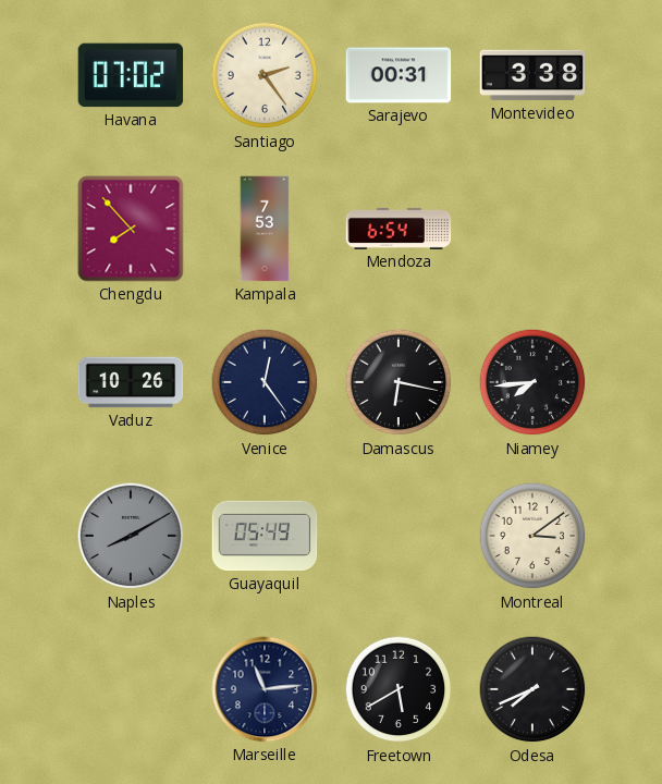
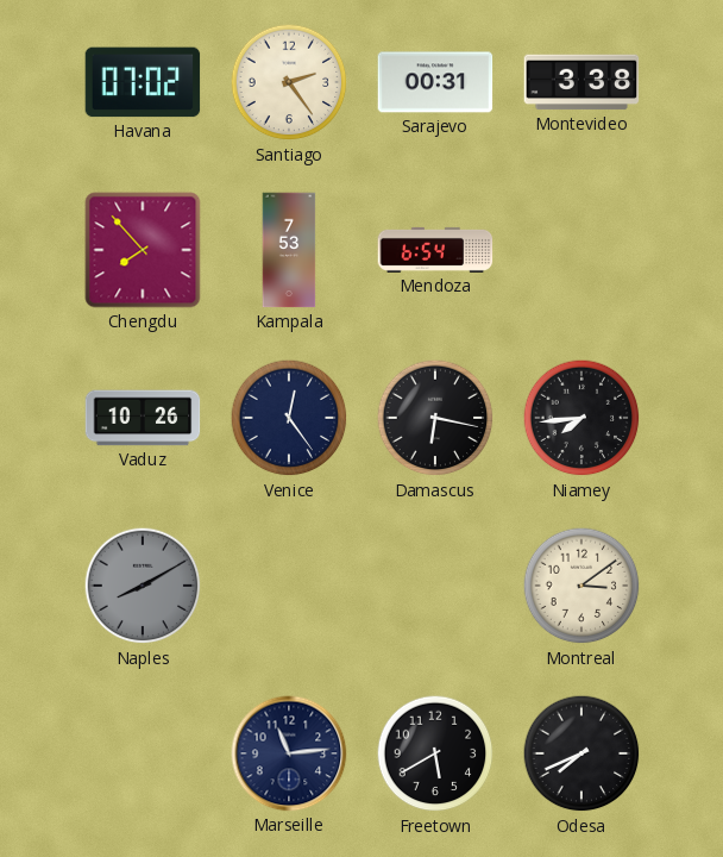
Guayaquil: 05:49 -> none (265, 536)
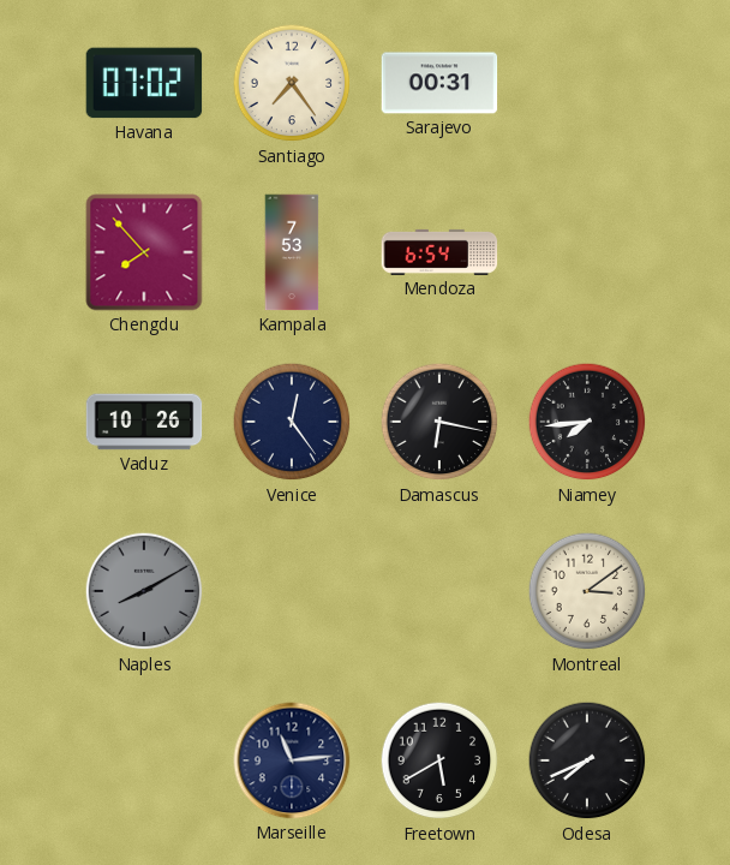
Santiago: 2:24 -> 7:24 (292, 83)
Montevideo: 3:38 -> none (581, 82)
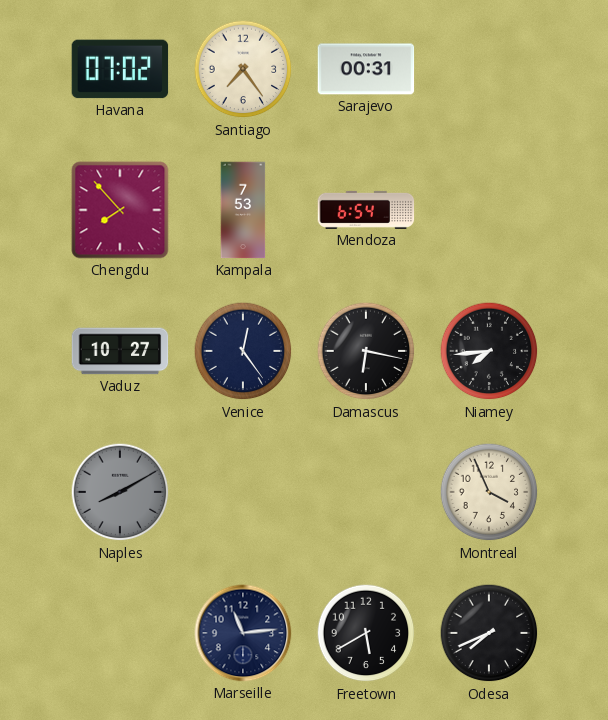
Vaduz: 10:26 -> 10:27 (120, 351)
Montreal: 3:09 -> 3:56 (489, 492)
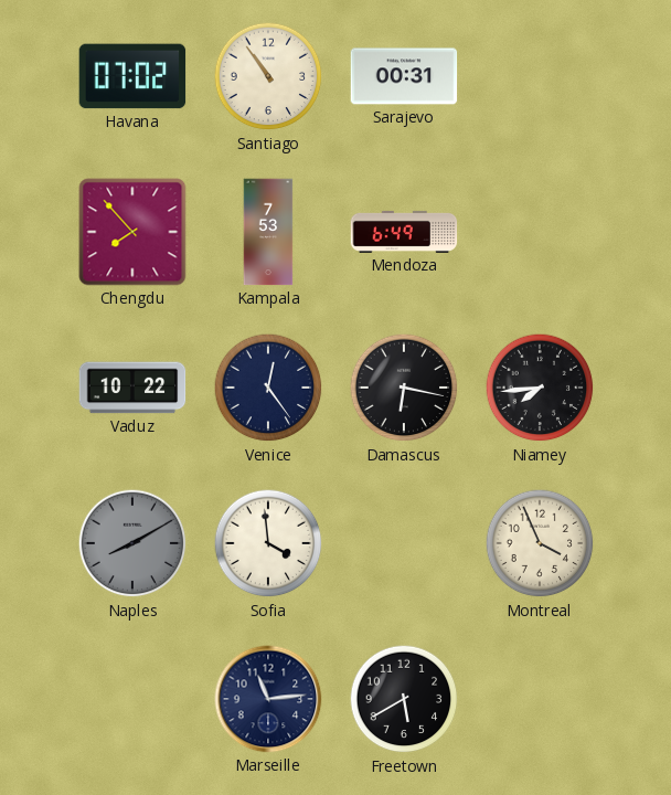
Santiago: 7:24 -> 10:54 (268, 76)
Mendoza: 6:54 -> 6:49 (404, 232)
Vaduz: 10:27 -> 10:22 (132, 388)
Sofia: none -> 3:59 (268, 543)
Odesa: 7:41 -> none (489, 633)
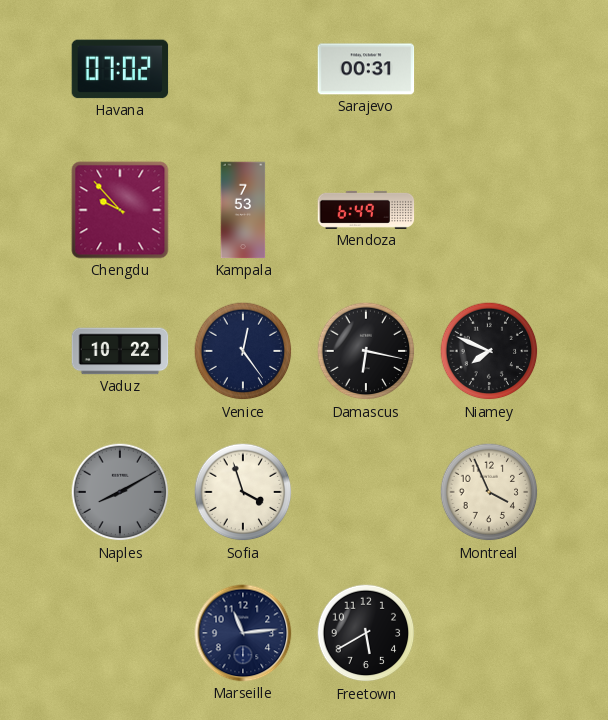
Santiago: 10:54 -> none (268, 76)
Chengdu: 7:53 -> 9:53 (120, 210)
Niamey: 7:44 -> 7:49 (489, 351)
Sofia: 3:59 -> 3:57 (243, 492)
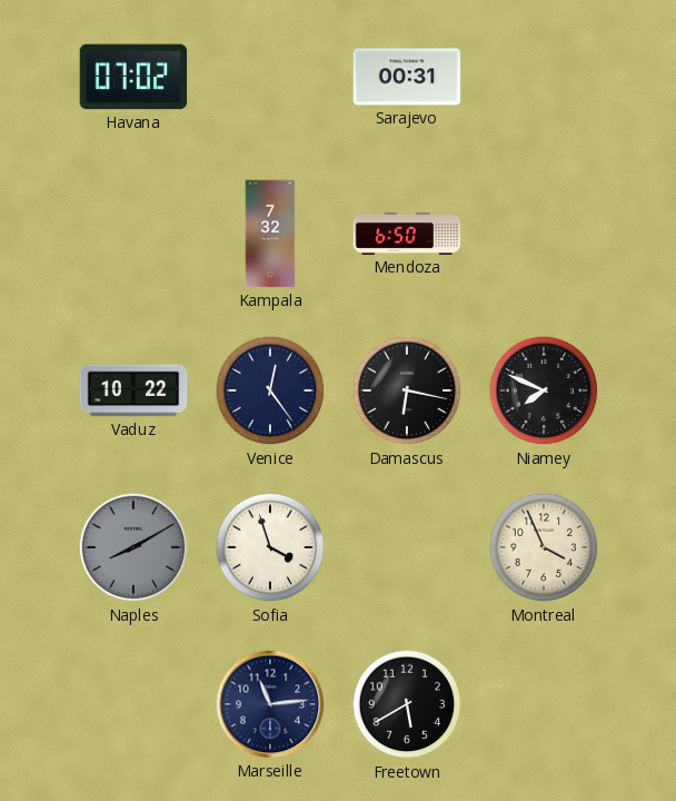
Chengdu: 9:53 -> none (120, 210)
Kampala: 7:53 -> 7:32 (270, 234)
Mendoza: 6:49 -> 6:50 (407, 234)
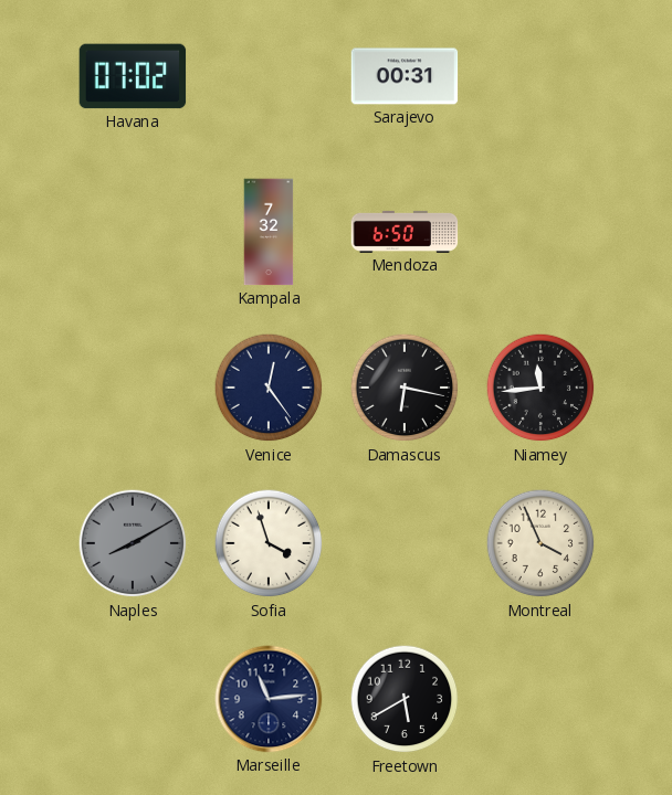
Vaduz: 10:22 -> none (133, 390)
Niamey: 7:49 -> 11:44 (540, 388)
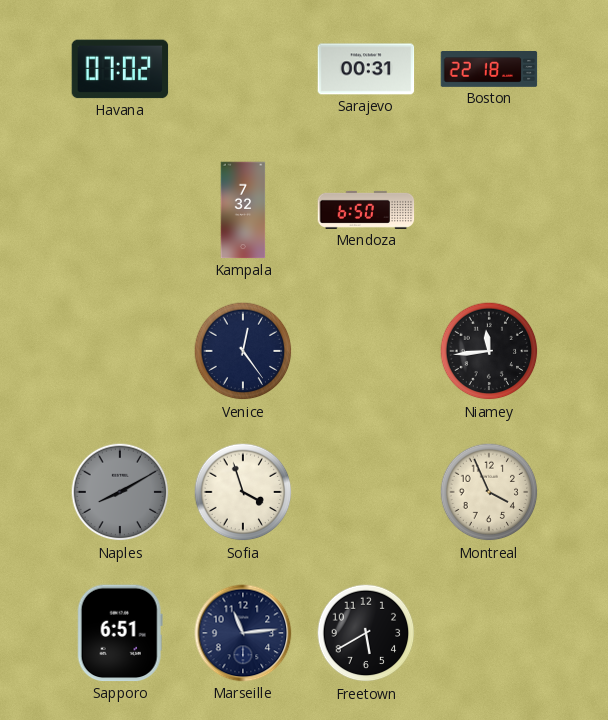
Boston: none -> 22:18 (489, 70)
Damascus: 6:17 -> none (405, 388)
Sapporo: none -> 6:51 (120, 633)
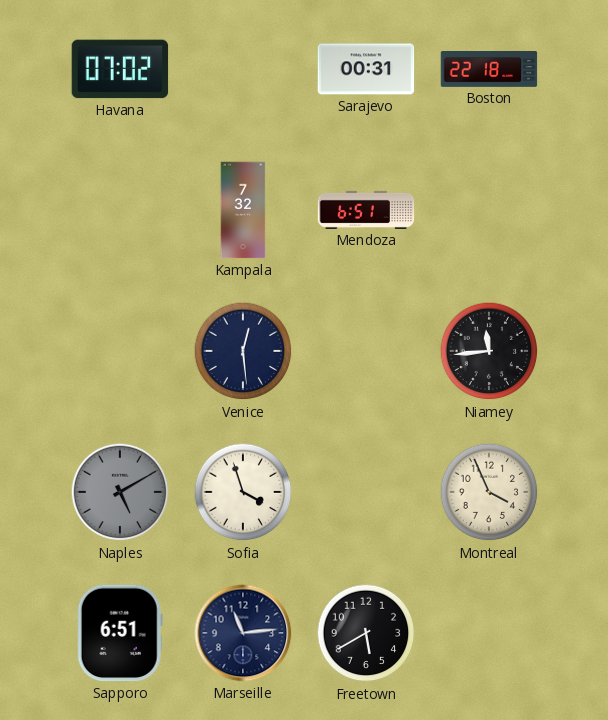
Mendoza: 6:50 -> 6:51 (366, 210)
Venice: 12:24 -> 12:29 (243, 351)
Naples: 8:10 -> 5:10 (120, 492)
